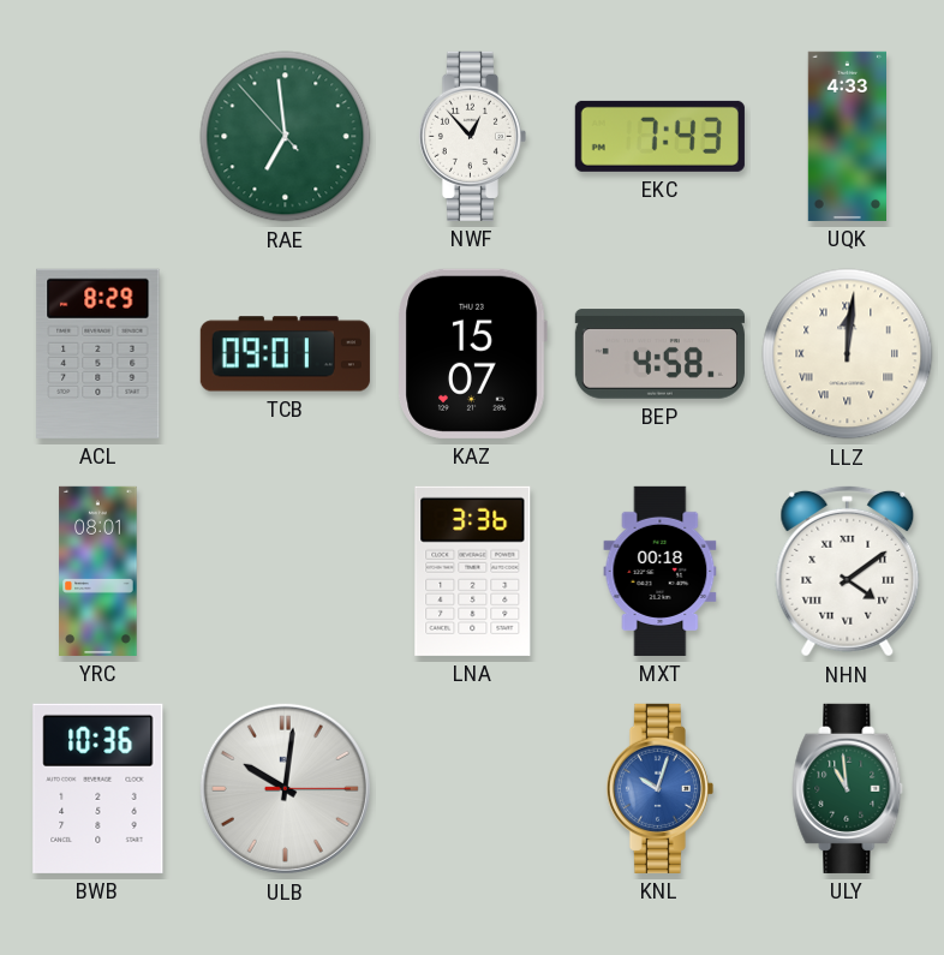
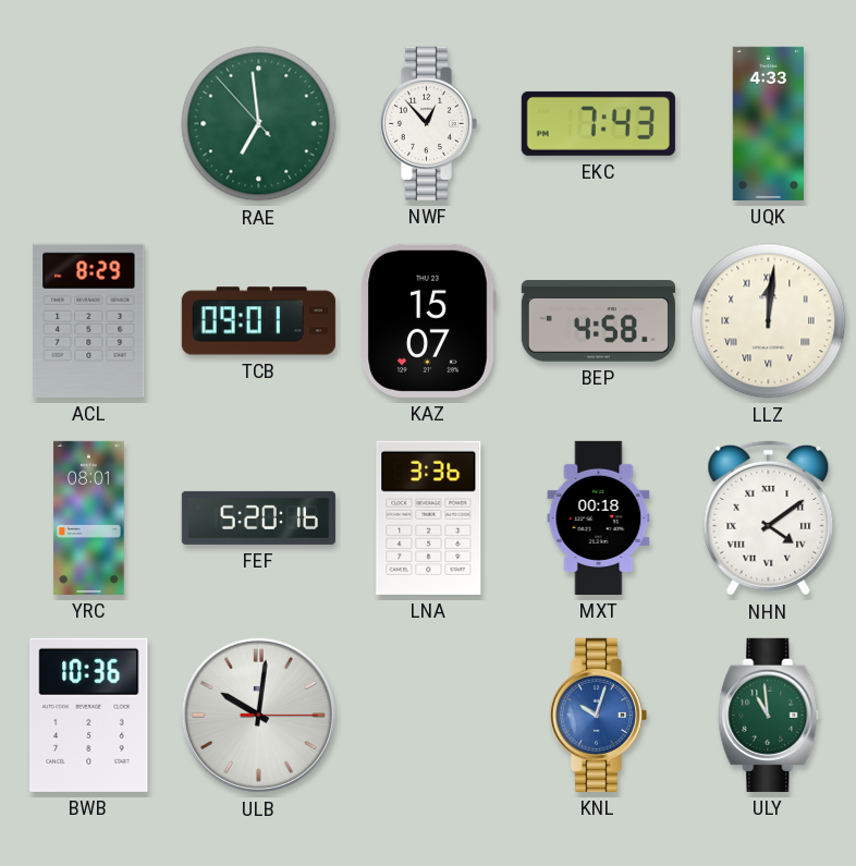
FEF: none -> 5:20 (258, 517)
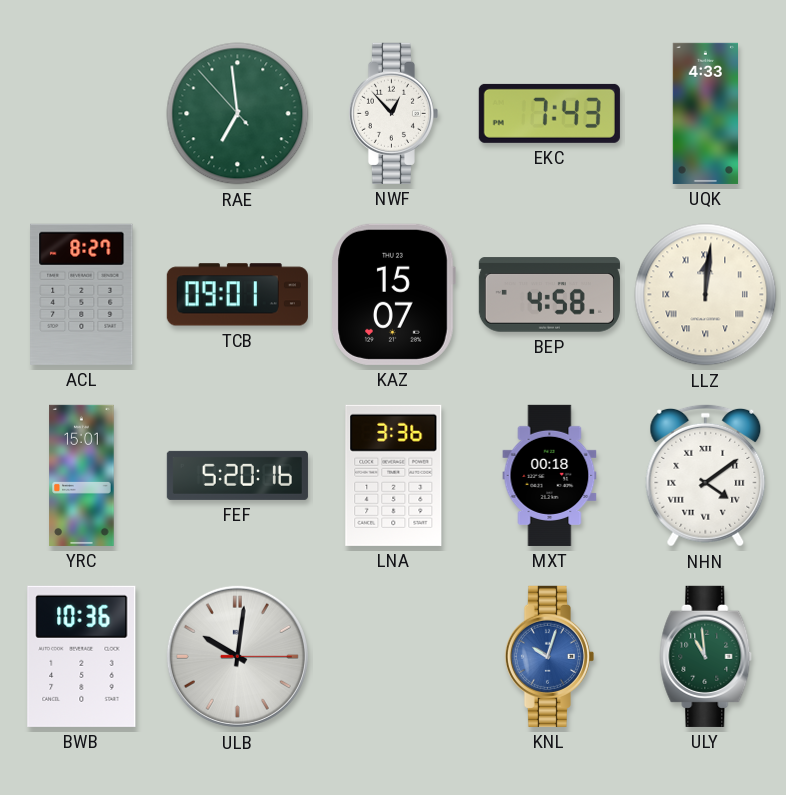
ACL: 8:29 -> 8:27 (82, 294)
YRC: 08:01 -> 15:01 (82, 475)
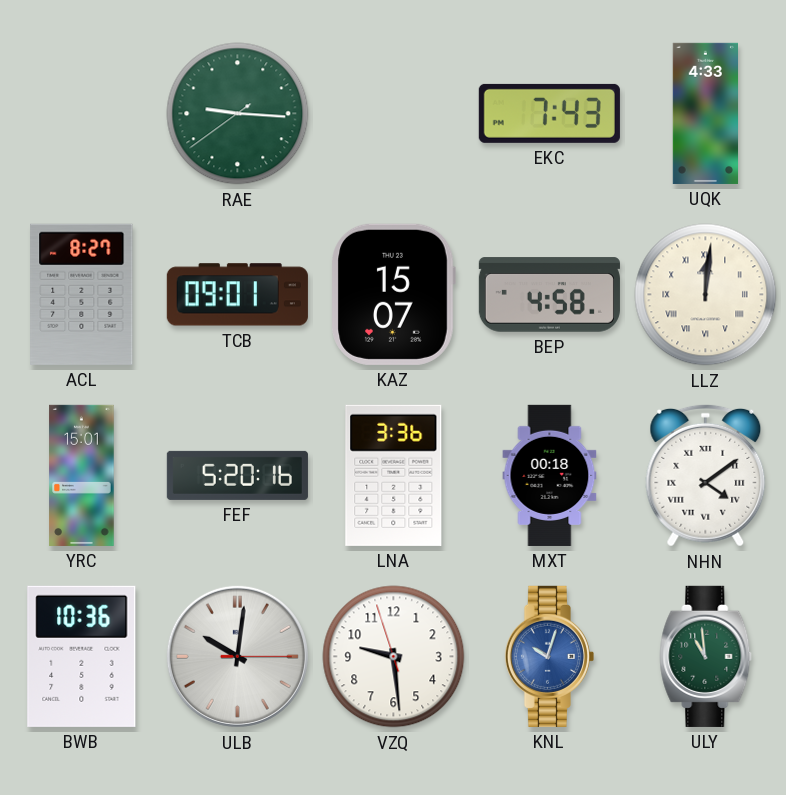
RAE: 6:58 -> 9:15 (238, 114)
NWF: 12:53 -> none (393, 113)
VZQ: none -> 9:28 (394, 657)
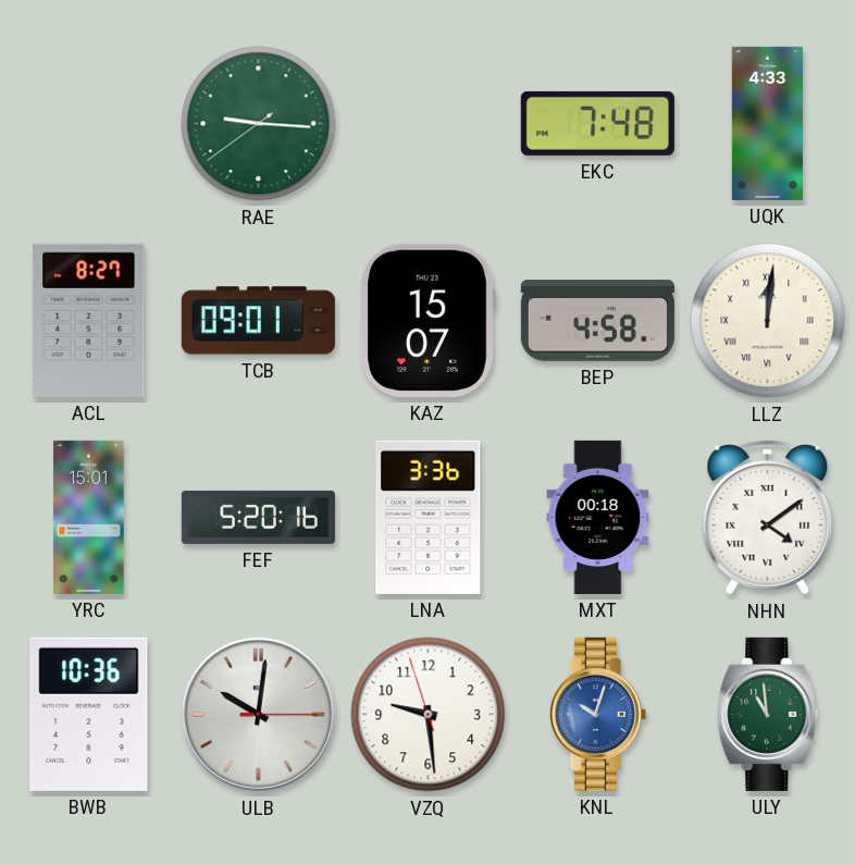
EKC: 7:43 -> 7:48 (597, 123)
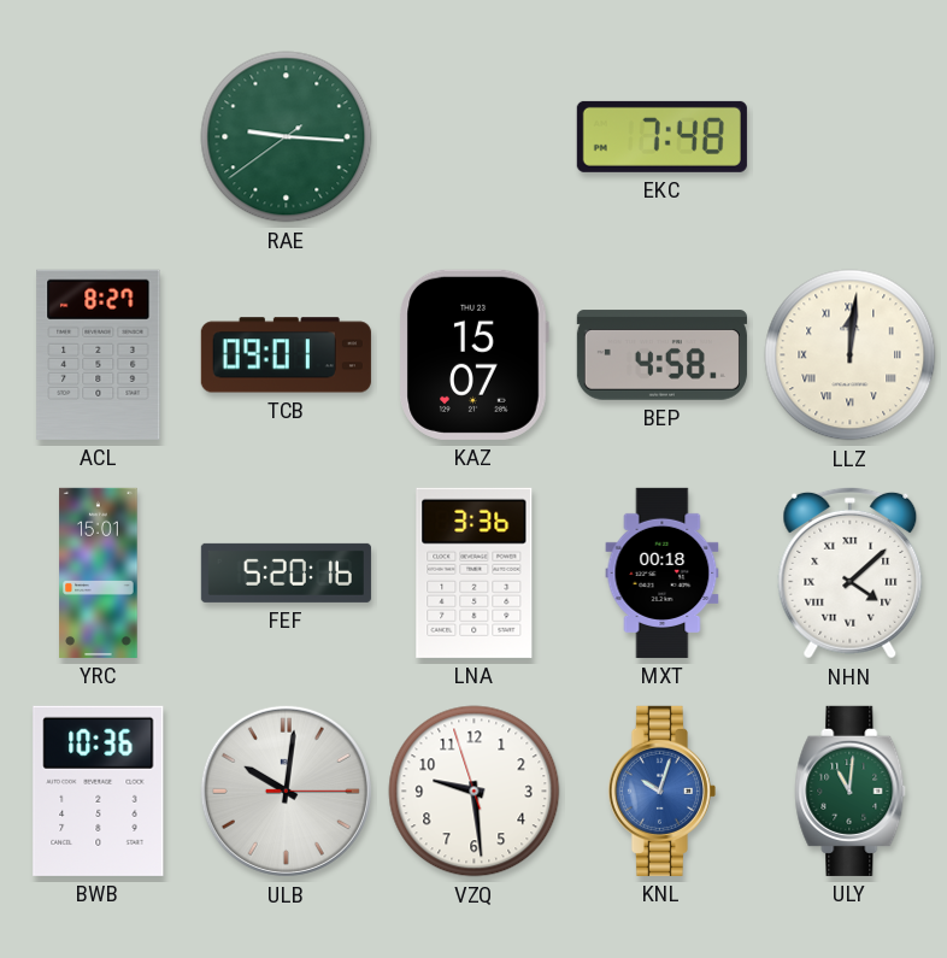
UQK: 4:33 -> none (768, 123)
NHN: 4:09 -> 4:08 (851, 572)
ULY: 10:59 -> 11:01 (851, 791)
